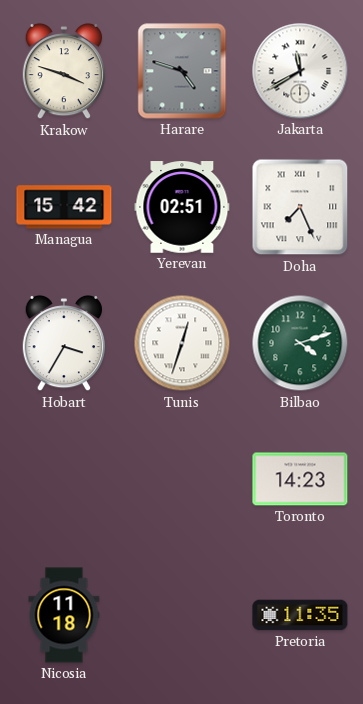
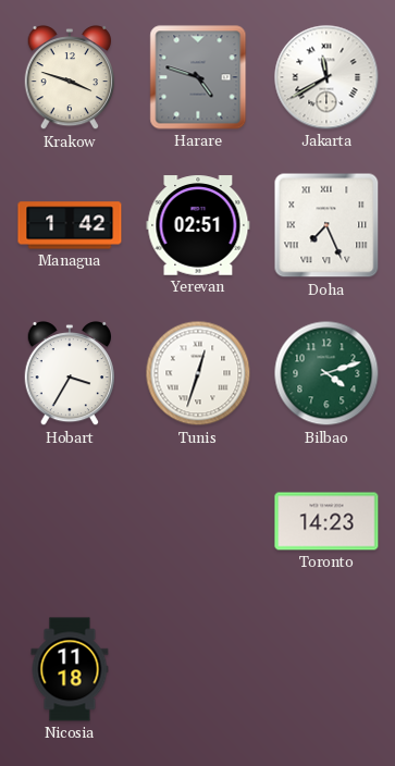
Managua: 15:42 -> 1:42 (70, 225)
Pretoria: 11:35 -> none (300, 615)
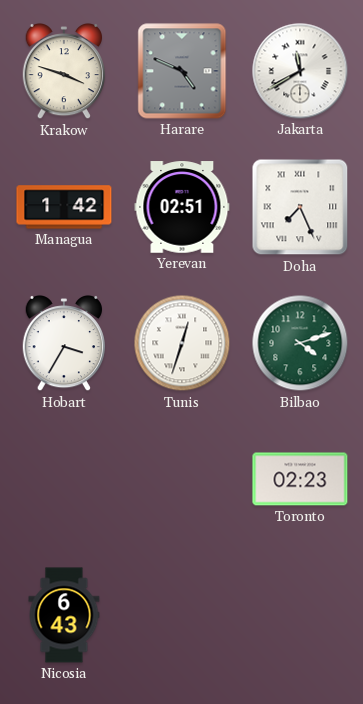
Harare: 4:48 -> 4:49 (182, 71)
Toronto: 14:23 -> 02:23 (300, 479)
Nicosia: 11:18 -> 6:43 (64, 615)
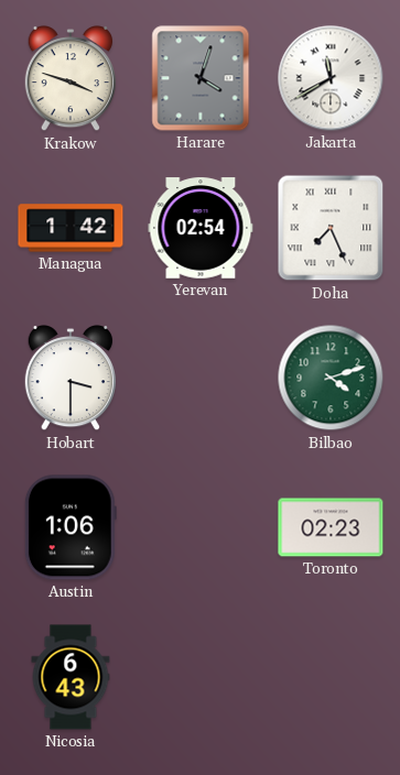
Harare: 4:49 -> 4:03 (201, 78)
Yerevan: 02:51 -> 02:54 (201, 228)
Hobart: 3:35 -> 3:30 (69, 378)
Tunis: 12:33 -> none (182, 343)
Austin: none -> 1:06 (71, 527)
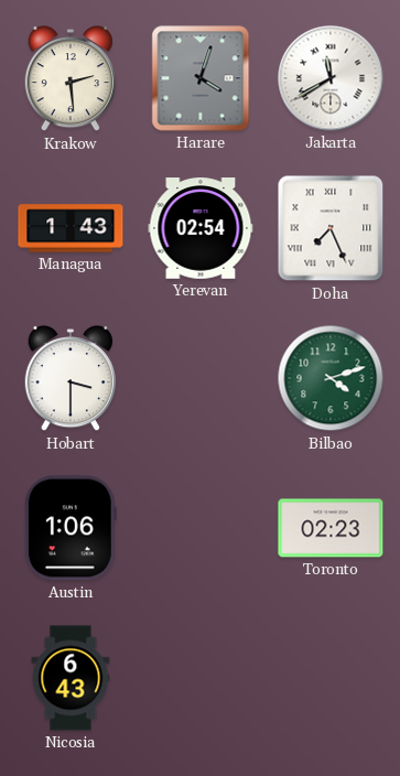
Krakow: 3:48 -> 2:29 (69, 78)
Managua: 1:42 -> 1:43 (71, 228)
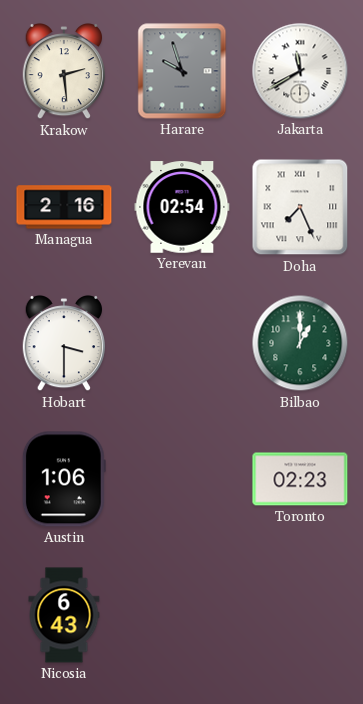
Harare: 4:03 -> 9:57 (182, 71)
Managua: 1:43 -> 2:16 (64, 207)
Bilbao: 4:12 -> 1:00 (300, 343)
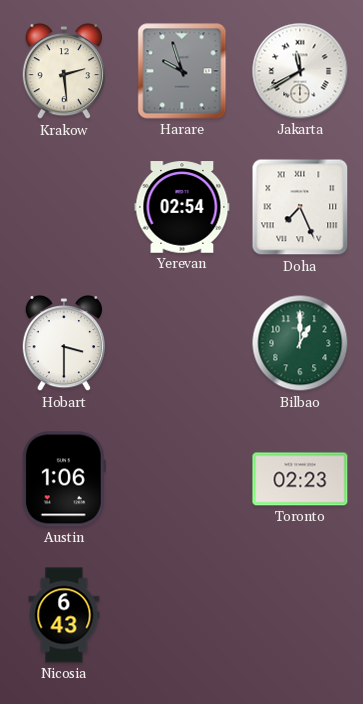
Managua: 2:16 -> none (64, 207)
